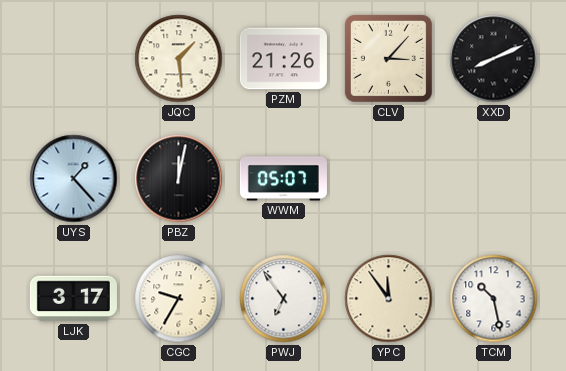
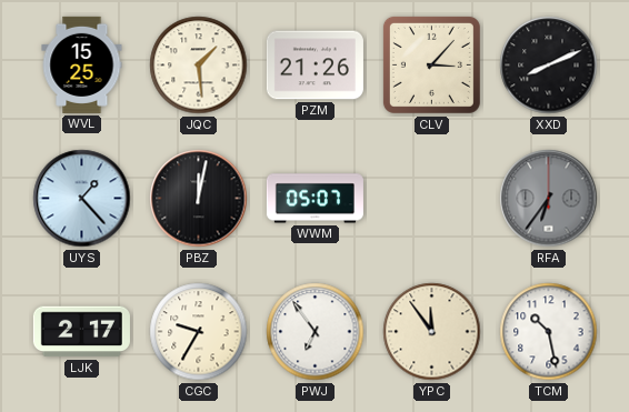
WVL: none -> 15:25 (82, 64)
RFA: none -> 6:36 (549, 199)
LJK: 3:17 -> 2:17 (81, 332)
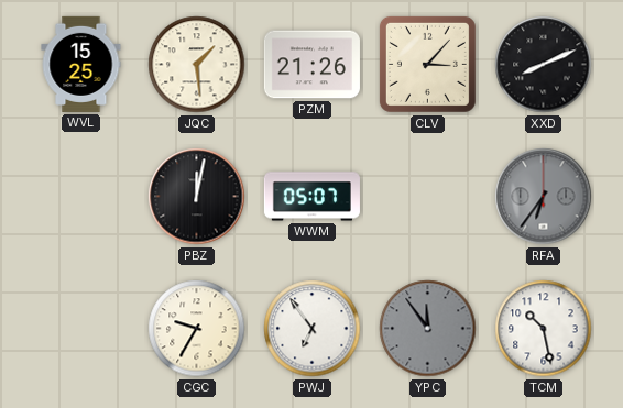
UYS: 1:23 -> none (82, 199)
LJK: 2:17 -> none (81, 332)
YPC dial: cream -> grey (428, 329)
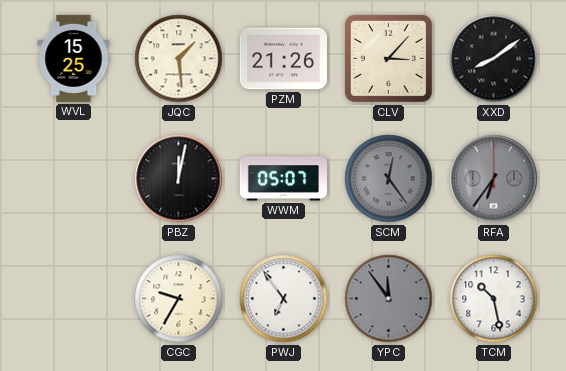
XXD: 8:11 -> 8:09 (494, 59)
SCM: none -> 12:24 (389, 179)
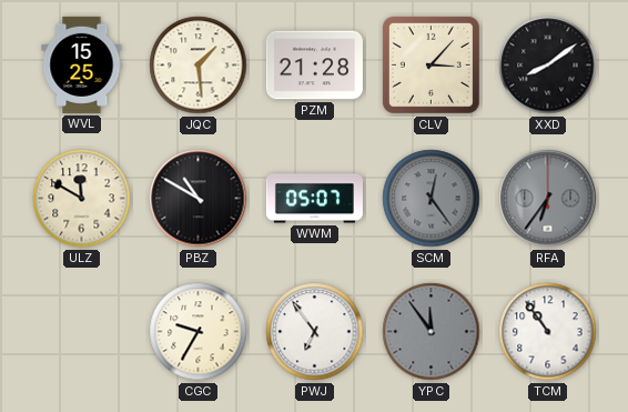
PZM: 21:26 -> 21:28 (314, 66)
ULZ: none -> 11:50 (82, 199)
PBZ: 12:02 -> 10:50 (199, 199)
TCM: 10:28 -> 10:54 (548, 332)
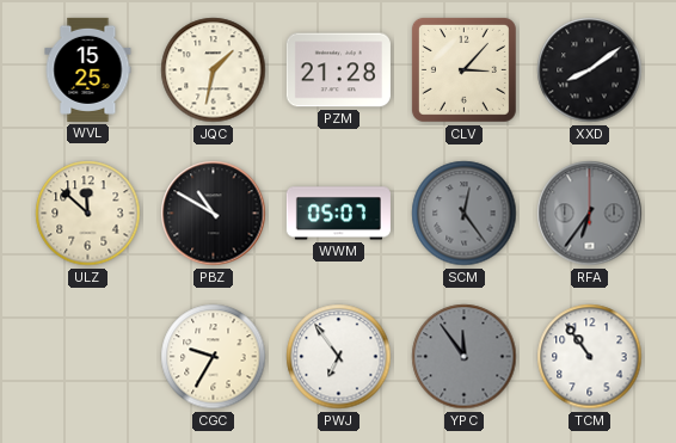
JQC: 1:29 -> 1:32 (214, 70)
ULZ: 11:50 -> 11:52 (88, 214)
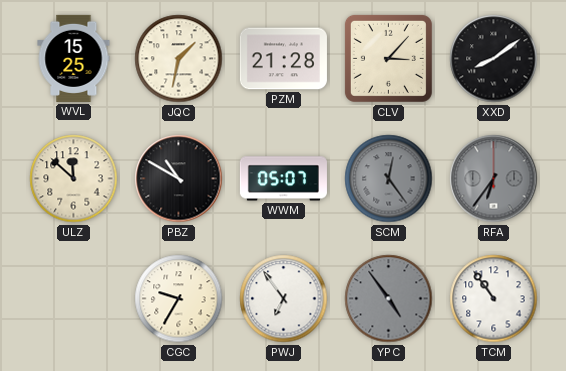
YPC: 11:54 -> 4:54 (389, 299)
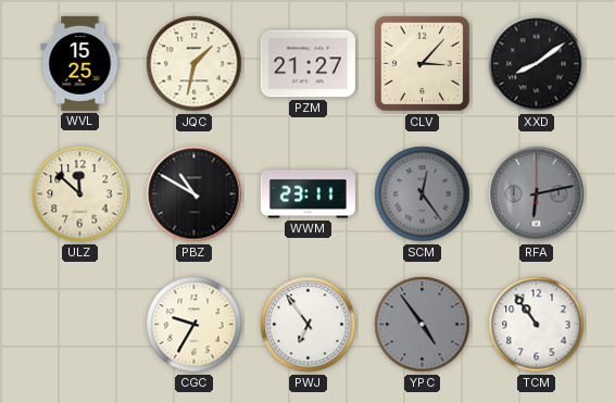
PZM: 21:28 -> 21:27 (307, 64)
WWM: 05:07 -> 23:11 (307, 194)
RFA: 6:36 -> 6:13 (537, 194)
